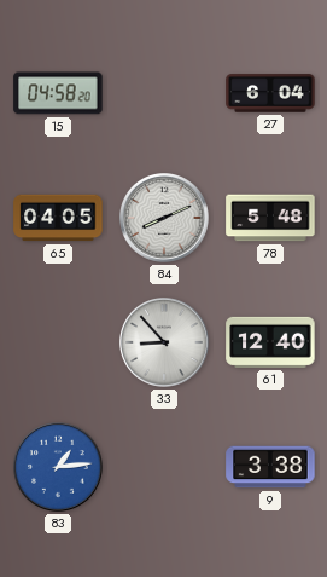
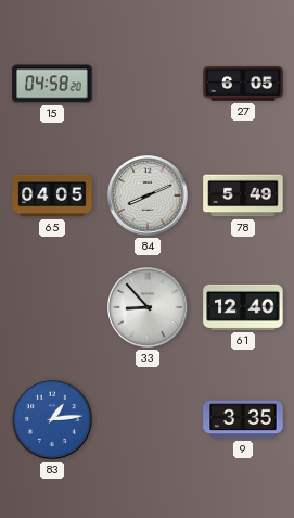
27: 6:04 -> 6:05 (243, 84)
78: 5:48 -> 5:49 (243, 195)
9: 3:38 -> 3:35 (243, 419)
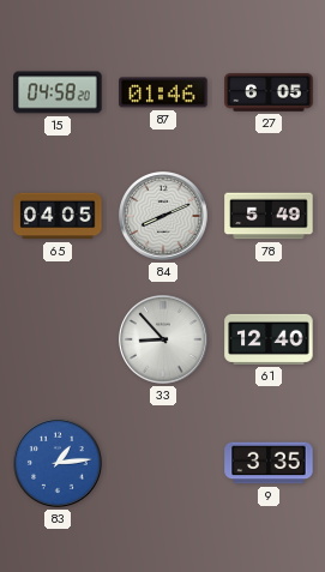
87: none -> 01:46 (163, 92)
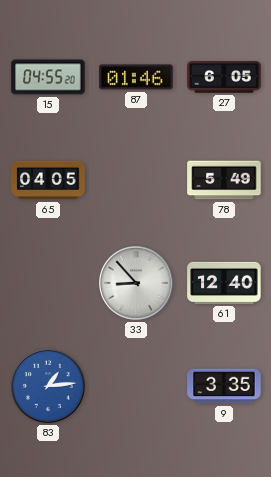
15: 04:58 -> 04:55 (48, 77)
84: 8:11 -> none (164, 217)
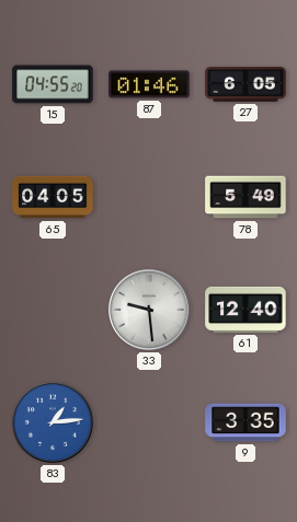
33: 8:53 -> 9:29 (150, 311)
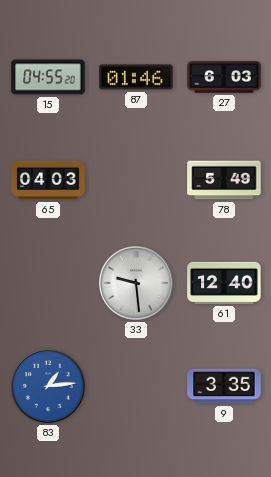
27: 6:05 -> 6:03 (224, 77)
65: 04:05 -> 04:03 (48, 180)
